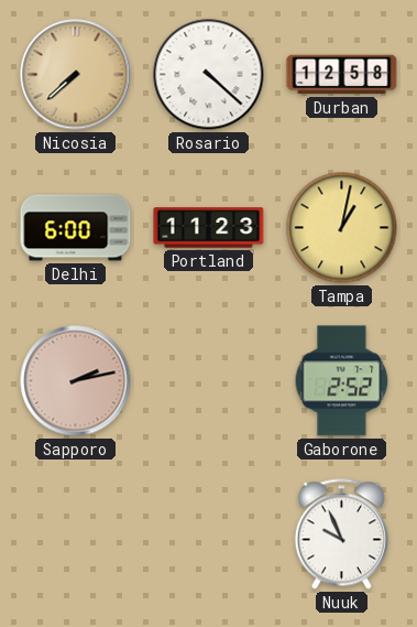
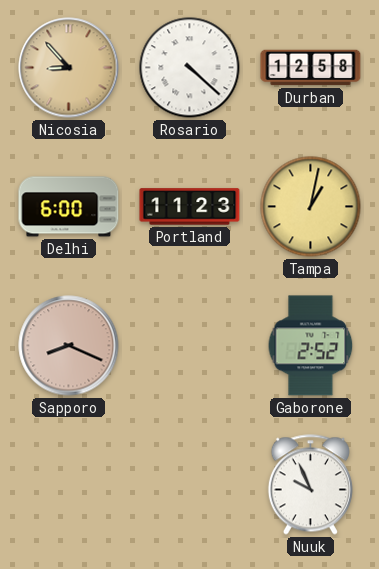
Nicosia: 7:38 -> 8:53 (69, 68)
Sapporo: 2:13 -> 8:19 (69, 346)
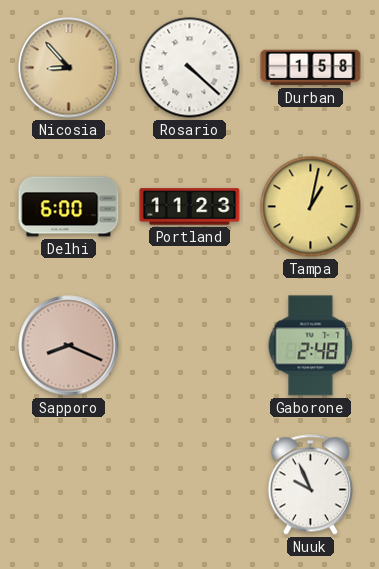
Durban: 12:58 -> 1:58 (311, 68)
Gaborone: 2:52 -> 2:48 (311, 346)
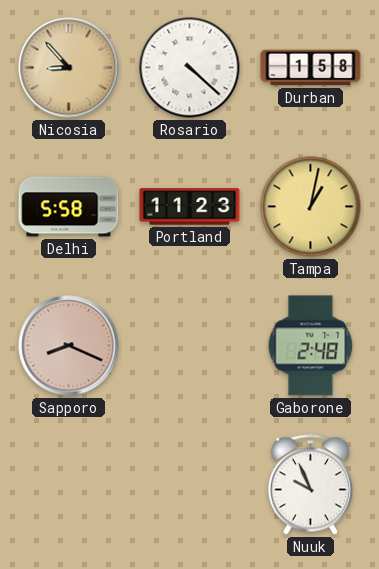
Delhi: 6:00 -> 5:58 (69, 207)
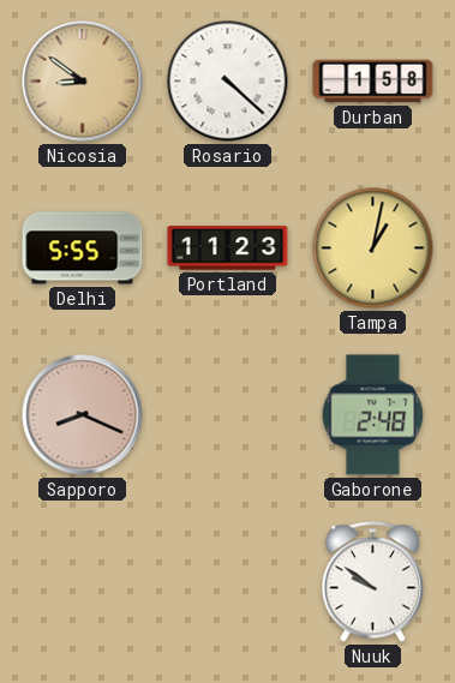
Nicosia: 8:53 -> 8:51 (83, 82)
Delhi: 5:58 -> 5:55 (83, 248)
Nuuk: 9:56 -> 9:51 (372, 582)
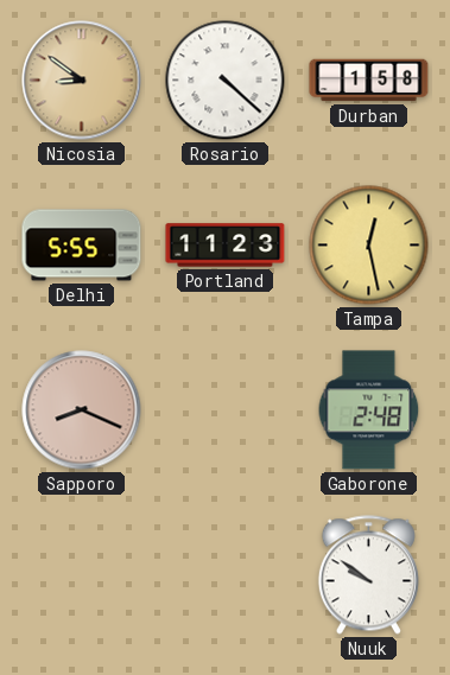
Tampa: 1:02 -> 12:28 (369, 246)
